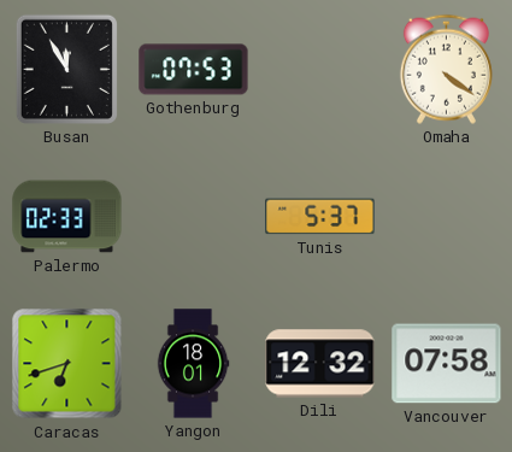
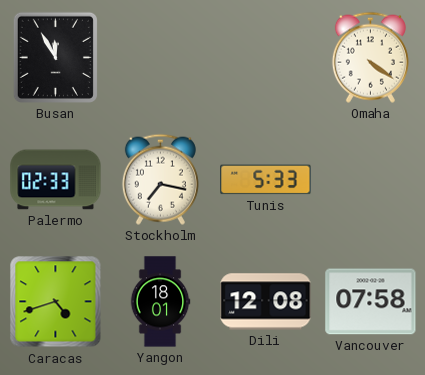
Gothenburg: 07:53 -> none (194, 70)
Stockholm: none -> 7:17 (160, 179)
Tunis: 5:37 -> 5:33 (266, 180)
Caracas: 6:42 -> 4:42 (56, 302)
Dili: 12:32 -> 12:08 (266, 302)
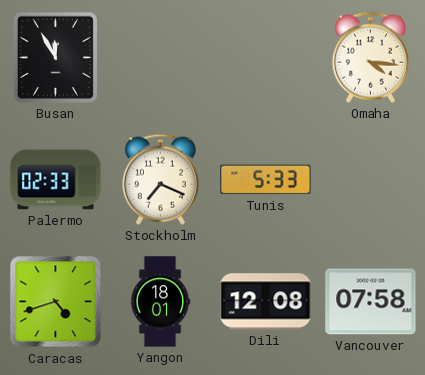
Omaha: 4:21 -> 4:16 (370, 57)
Stockholm: 7:17 -> 7:19 (160, 179)
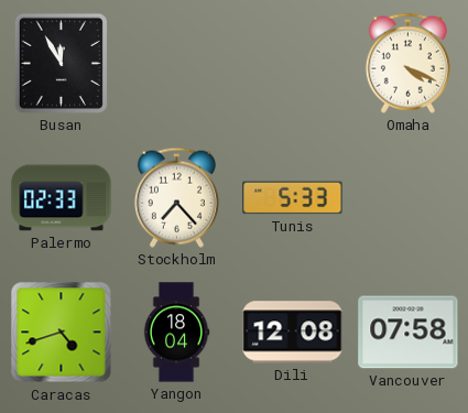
Omaha: 4:16 -> 4:19 (407, 63)
Stockholm: 7:19 -> 7:23 (176, 197)
Yangon: 18:01 -> 18:04 (176, 333)
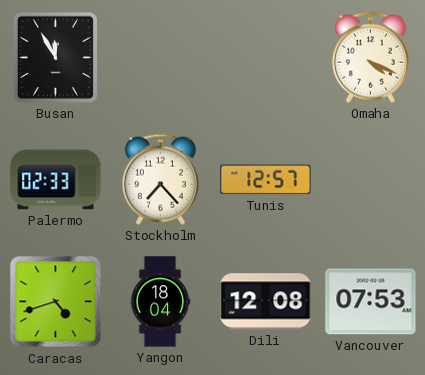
Tunis: 5:33 -> 12:57 (266, 180)
Vancouver: 07:58 -> 07:53 (371, 302)
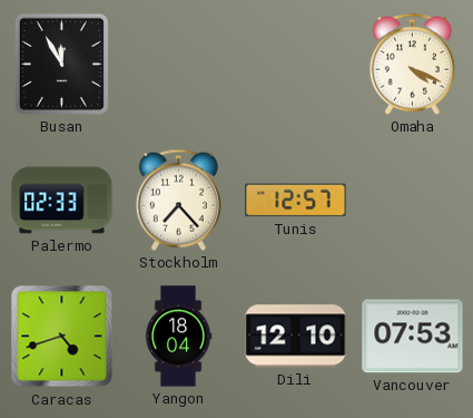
Dili: 12:08 -> 12:10 (296, 337)
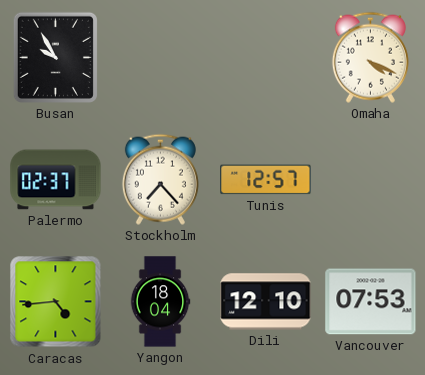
Busan: 11:55 -> 9:55 (55, 57)
Palermo: 02:33 -> 02:37 (56, 180)
Caracas: 4:42 -> 4:44 (56, 302)
